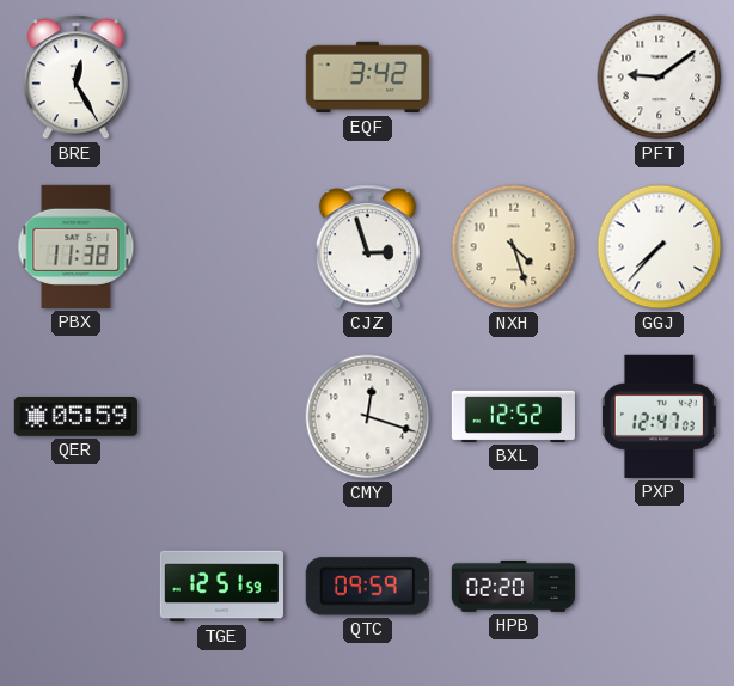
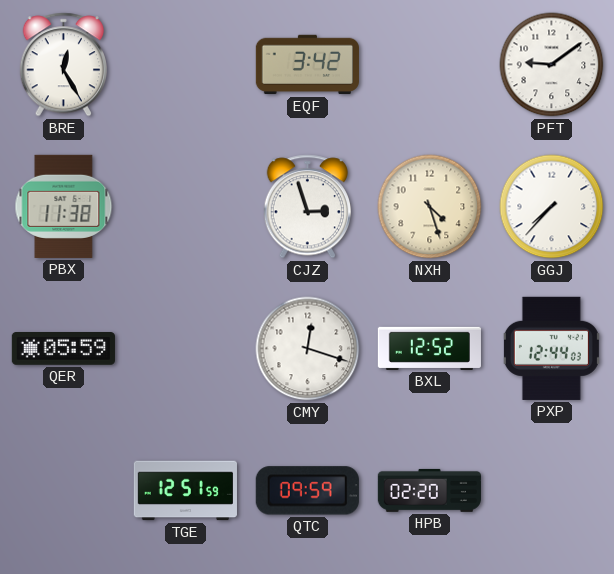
PXP: 12:47 -> 12:44 (551, 348)
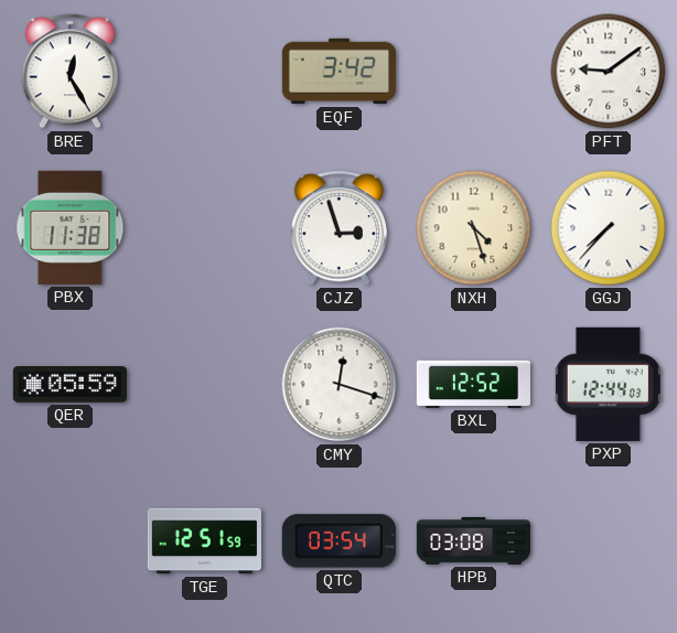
QTC: 09:59 -> 03:54 (338, 541)
HPB: 02:20 -> 03:08 (473, 540)
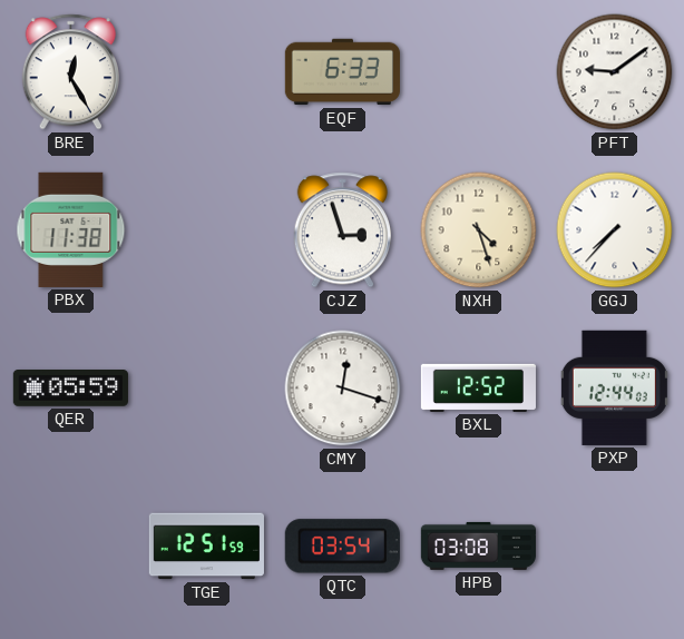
EQF: 3:42 -> 6:33 (342, 72)
